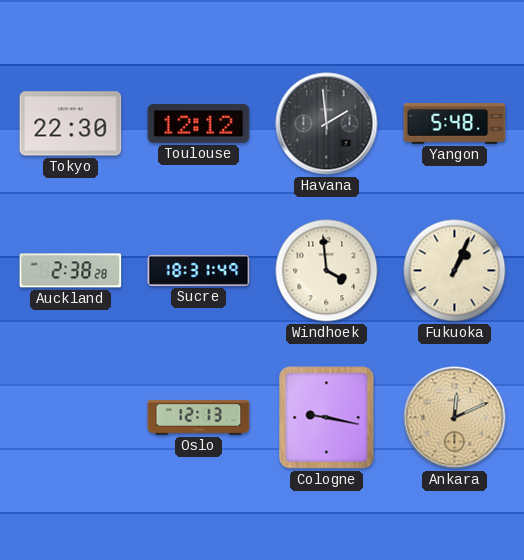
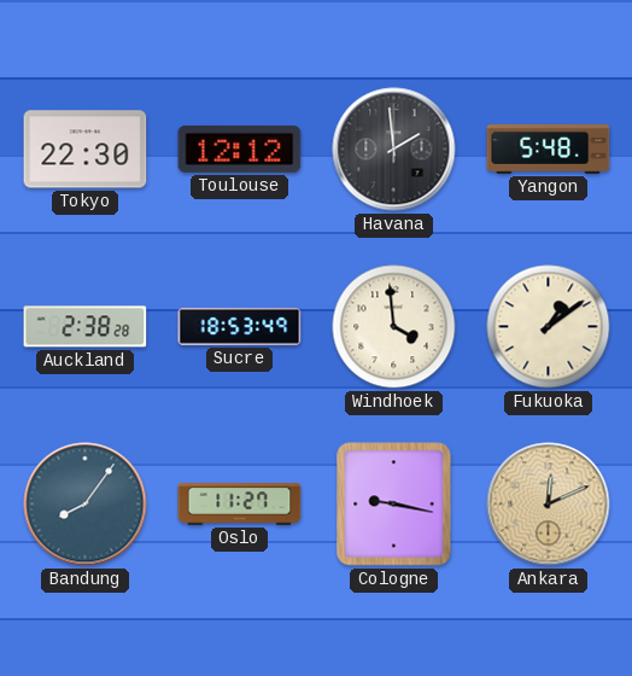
Sucre: 18:31 -> 18:53 (240, 326)
Fukuoka: 1:04 -> 1:09 (549, 327)
Bandung: none -> 8:06 (86, 505)
Oslo: 12:13 -> 11:27 (240, 505)
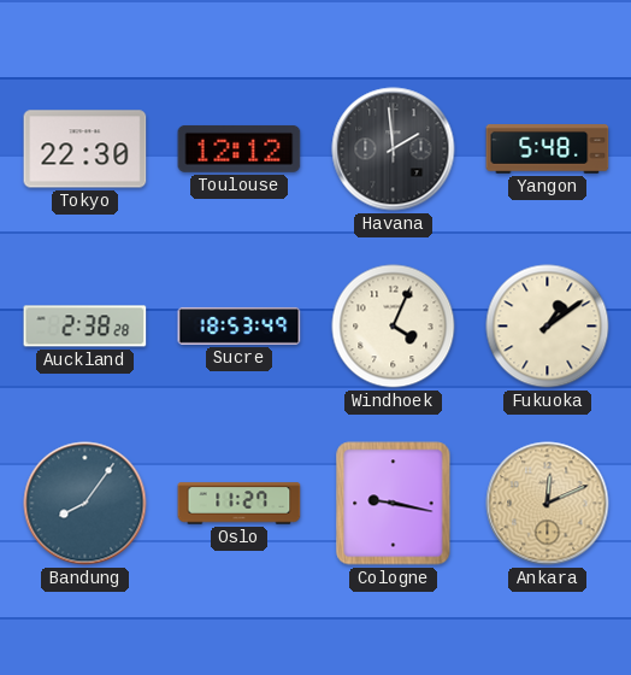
Windhoek: 3:59 -> 4:04 (394, 327)
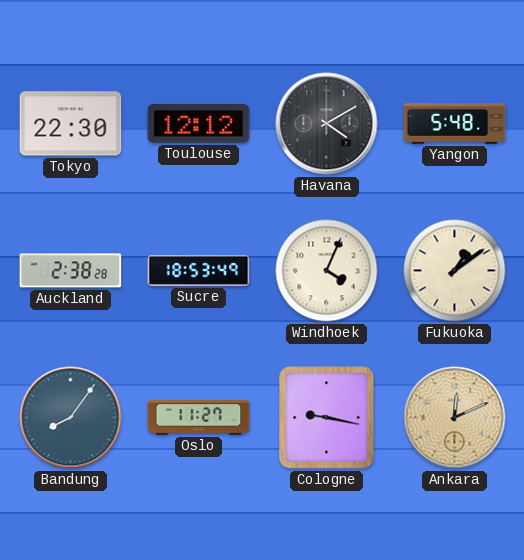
Havana: 1:59 -> 4:10 (327, 124)
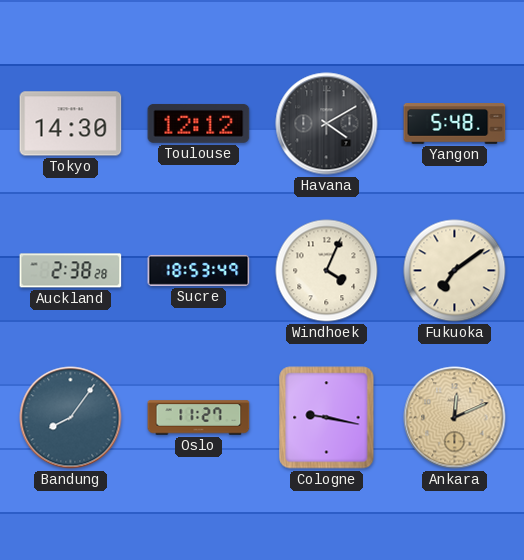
Tokyo: 22:30 -> 14:30 (71, 124)
Fukuoka: 1:09 -> 7:09 (455, 271)
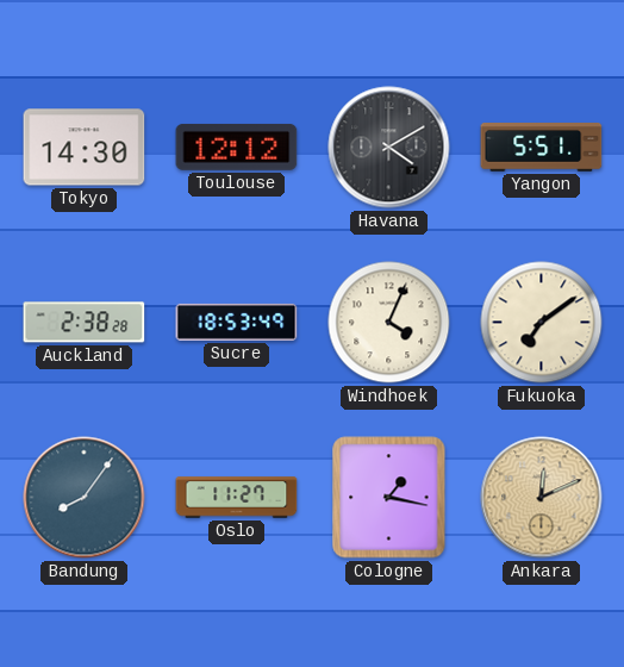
Yangon: 5:48 -> 5:51 (542, 148)
Cologne: 9:17 -> 1:17 (389, 498)
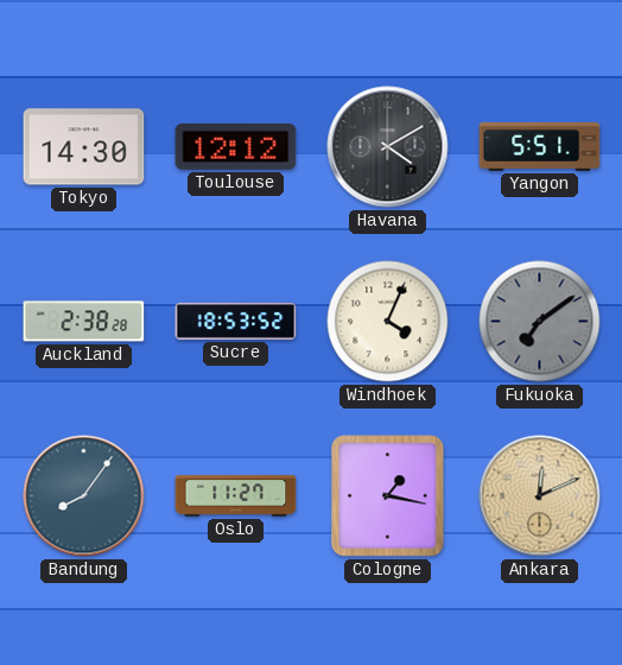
Sucre: 18:53:49 -> 18:53:52 (236, 321)
Fukuoka dial: cream -> grey (540, 322)
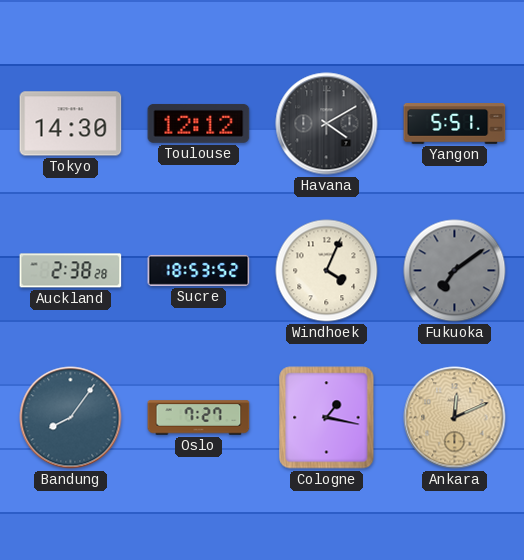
Oslo: 11:27 -> 7:27 (199, 418)
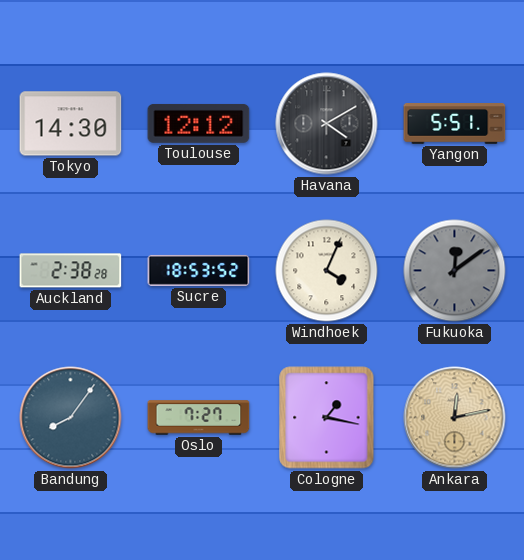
Fukuoka: 7:09 -> 12:09 (455, 271)
Ankara: 12:11 -> 12:13 (455, 418)
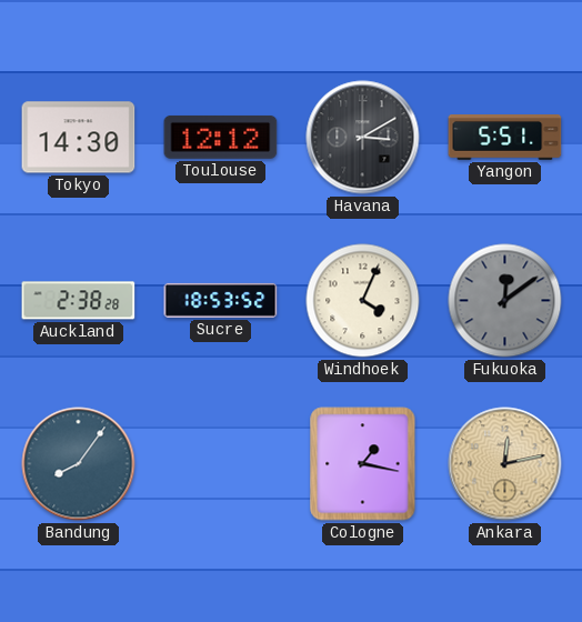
Havana: 4:10 -> 3:10 (363, 138)
Oslo: 7:27 -> none (199, 418)
